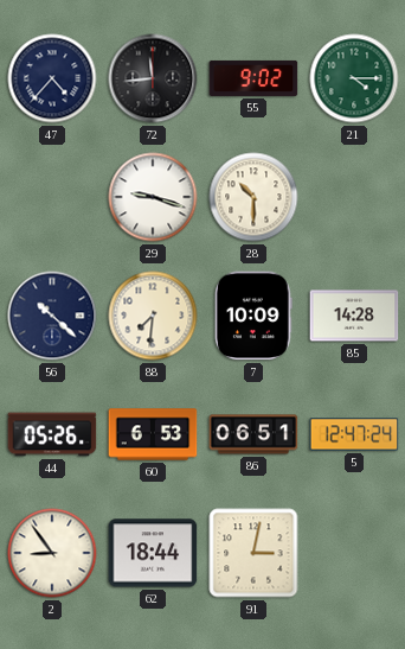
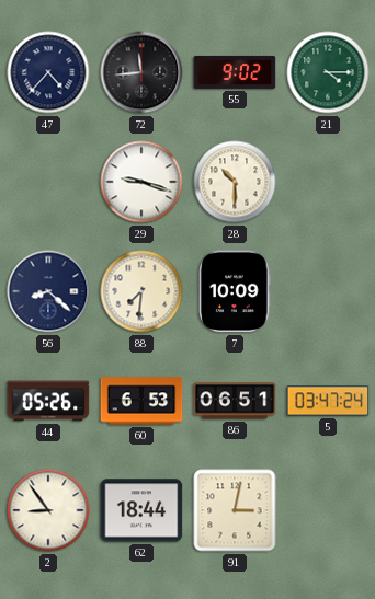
56: 10:22 -> 8:22 (48, 291)
85: 14:28 -> none (354, 316)
5: 12:47 -> 03:47 (328, 401)
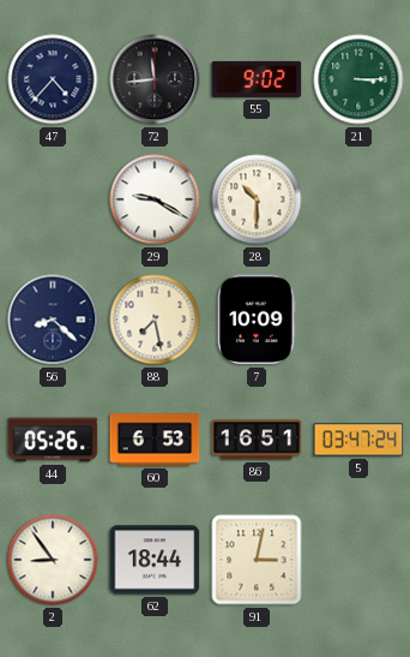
21: 4:15 -> 3:15 (358, 79)
29: 9:18 -> 9:20 (155, 199)
88: 7:31 -> 7:28 (155, 319)
86: 06:51 -> 16:51 (257, 440)
